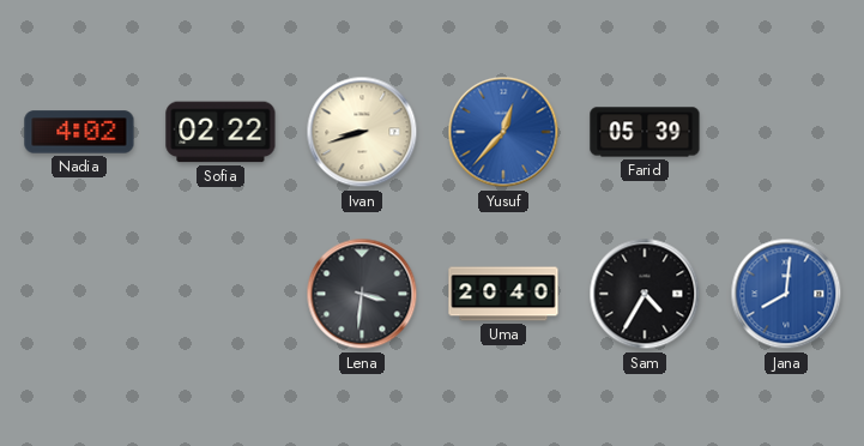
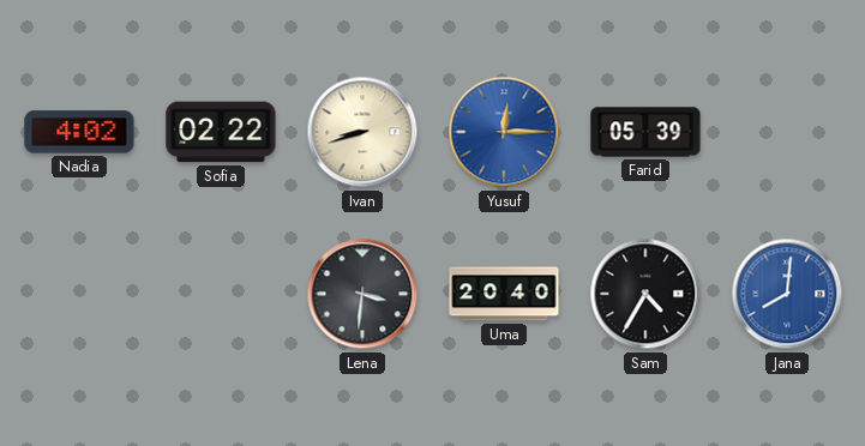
Yusuf: 12:37 -> 12:15 (504, 132)
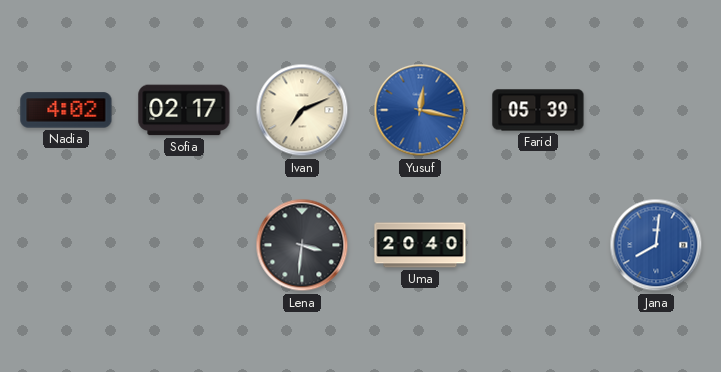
Sofia: 02:22 -> 02:17 (184, 110)
Ivan: 8:42 -> 7:11 (302, 110)
Yusuf: 12:15 -> 12:17 (420, 110)
Sam: 4:35 -> none (645, 294)
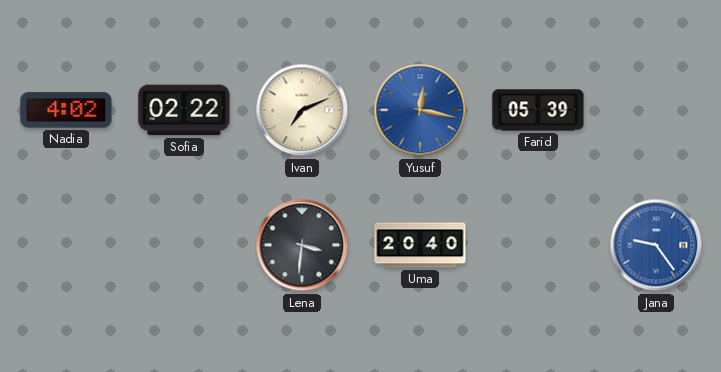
Sofia: 02:17 -> 02:22 (184, 110)
Jana: 8:01 -> 9:24 (656, 245)
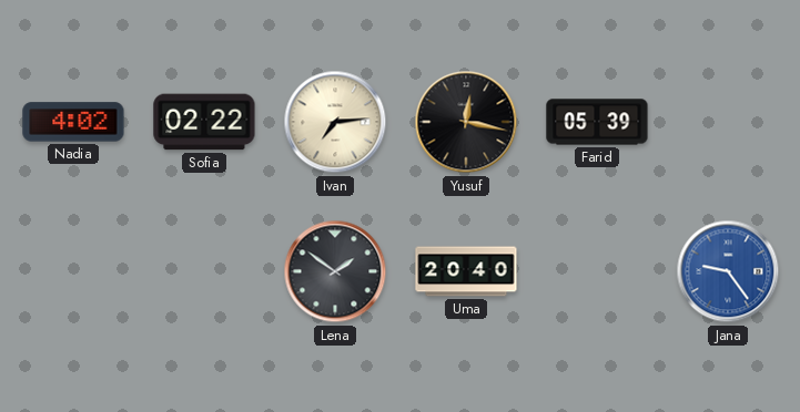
Ivan: 7:11 -> 7:14 (335, 122)
Yusuf dial: blue -> black (466, 122)
Lena: 3:31 -> 1:51 (335, 271)
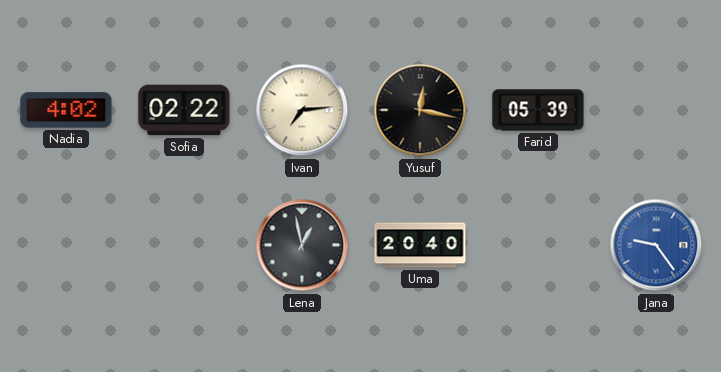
Lena: 1:51 -> 12:58 (302, 245)
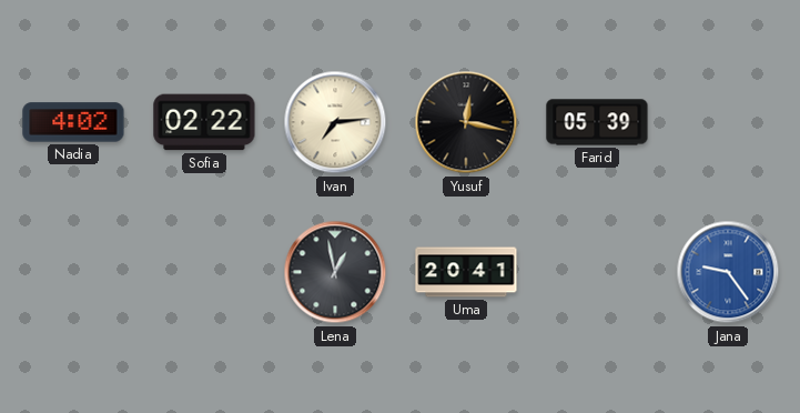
Uma: 20:40 -> 20:41 (466, 272)
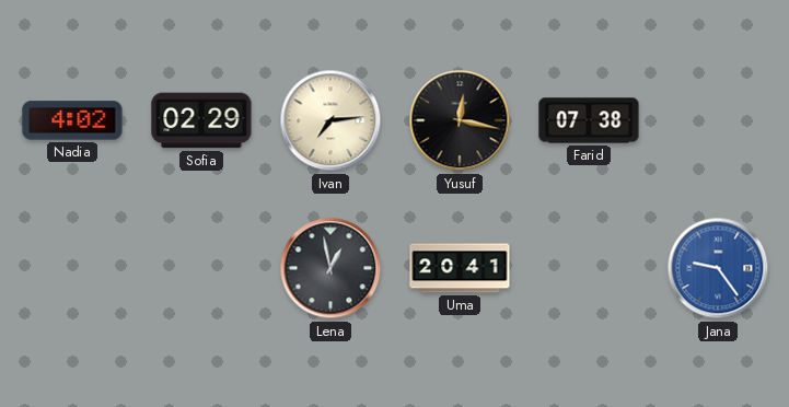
Sofia: 02:22 -> 02:29 (201, 120)
Farid: 05:39 -> 07:38 (589, 120)
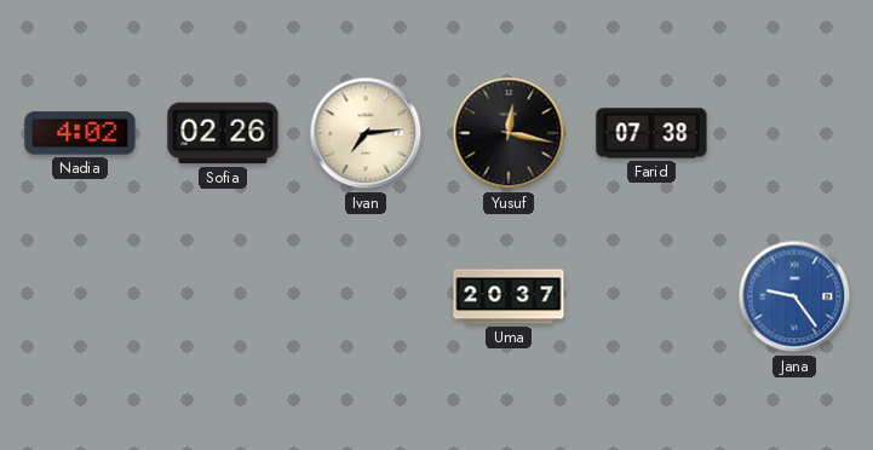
Sofia: 02:29 -> 02:26 (223, 133)
Lena: 12:58 -> none (330, 268)
Uma: 20:41 -> 20:37 (509, 296)
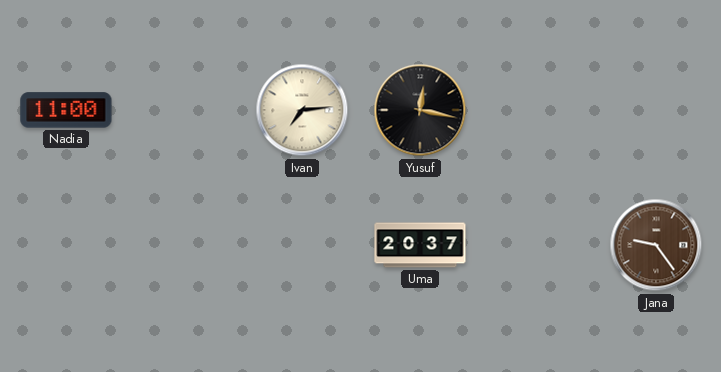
Nadia: 4:02 -> 11:00 (66, 110)
Sofia: 02:26 -> none (223, 133)
Farid: 07:38 -> none (651, 133)
Jana dial: blue -> brown (656, 245)
